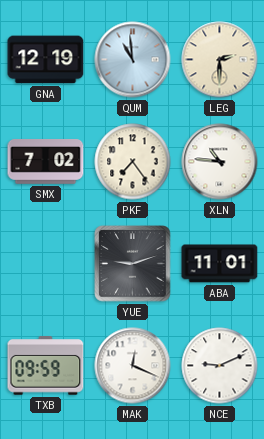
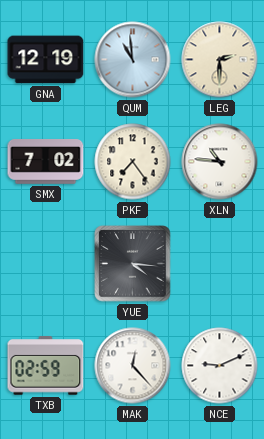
YUE: 9:12 -> 4:16 (133, 264)
ABA: 11:01 -> none (220, 264)
TXB: 09:59 -> 02:59 (46, 366)
MAK: 12:19 -> 12:23 (133, 366)
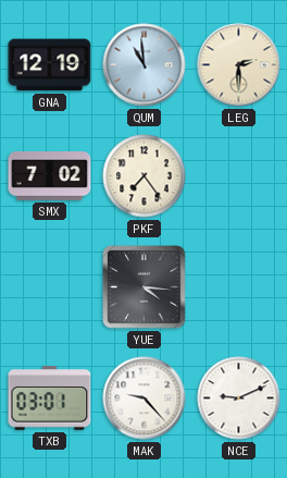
XLN: 10:46 -> none (220, 162)
TXB: 02:59 -> 03:01 (50, 399)
MAK: 12:23 -> 9:23 (145, 399)
